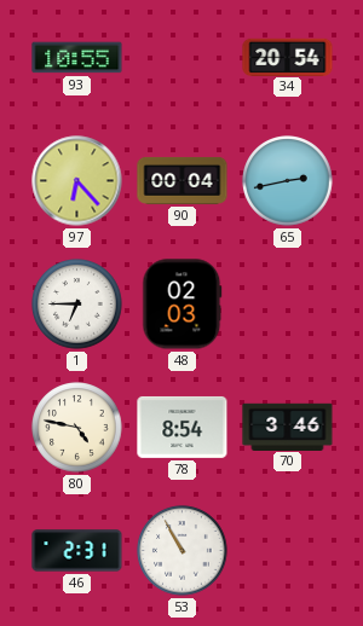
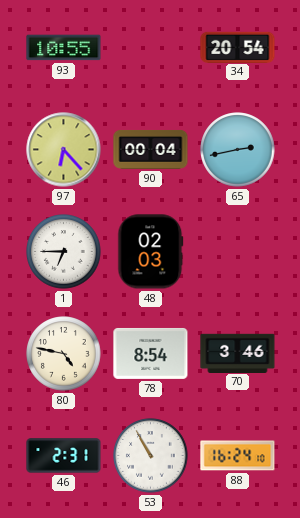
88: none -> 16:24 (238, 456)
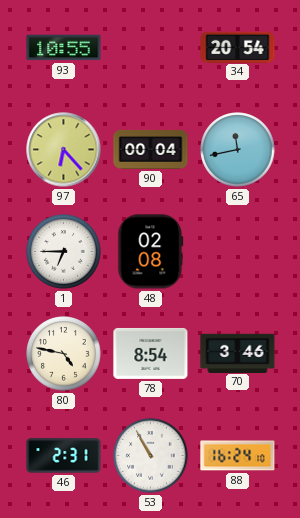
65: 2:43 -> 11:43 (238, 150)
48: 02:03 -> 02:08 (151, 252)
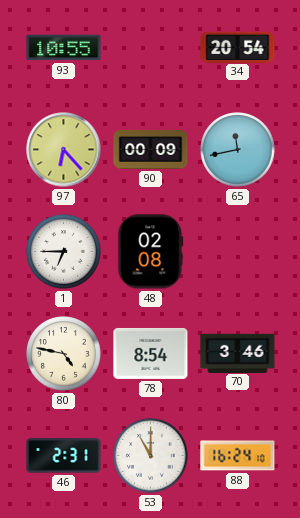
90: 00:04 -> 00:09 (151, 149)
53: 10:55 -> 11:00 (151, 456)
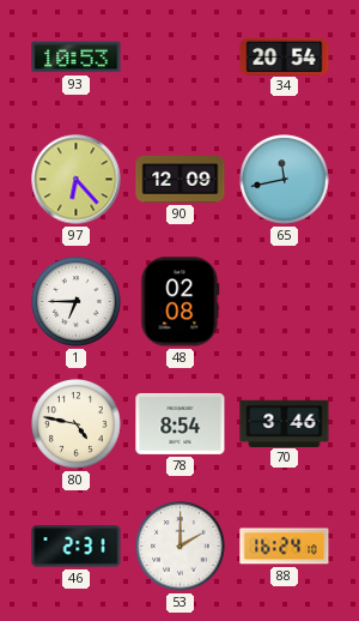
93: 10:55 -> 10:53 (77, 58)
90: 00:09 -> 12:09 (181, 179)
53: 11:00 -> 2:00 (181, 547)
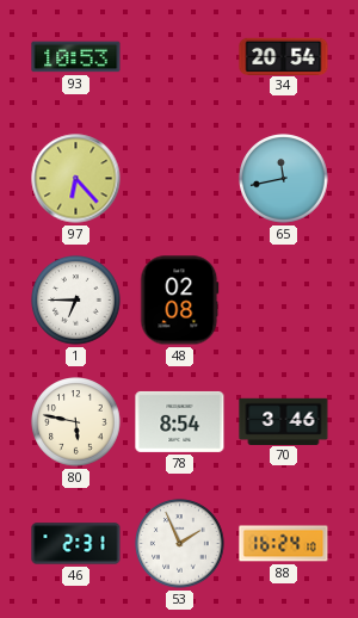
90: 12:09 -> none (181, 179)
80: 4:47 -> 5:47 (76, 422)
53: 2:00 -> 1:56 (180, 544)
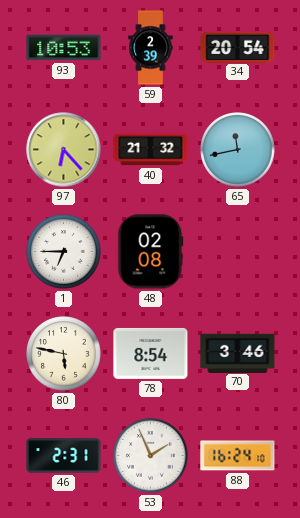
59: none -> 2:39 (151, 48)
40: none -> 21:32 (151, 150)
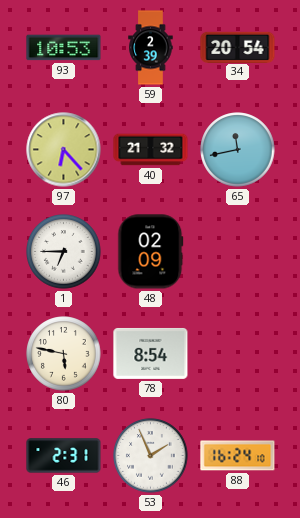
48: 02:08 -> 02:09 (151, 252)
70: 3:46 -> none (238, 353)
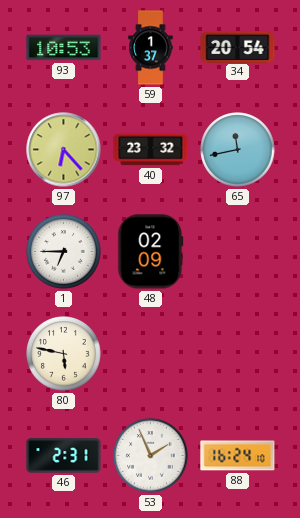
59: 2:39 -> 1:37 (151, 48)
40: 21:32 -> 23:32 (151, 150)
78: 8:54 -> none (151, 353)
